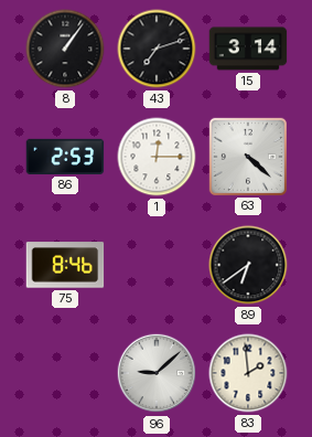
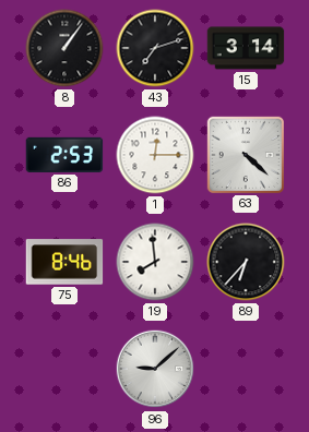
19: none -> 7:59 (155, 262)
89: 6:39 -> 6:37 (246, 262)
83: 1:59 -> none (248, 373)
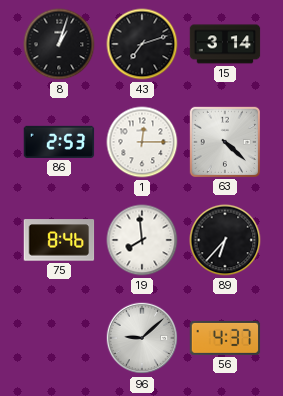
8: 1:06 -> 1:03 (59, 44)
56: none -> 4:37 (225, 338)
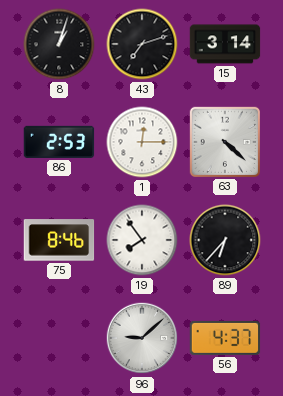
19: 7:59 -> 7:54 (142, 240)
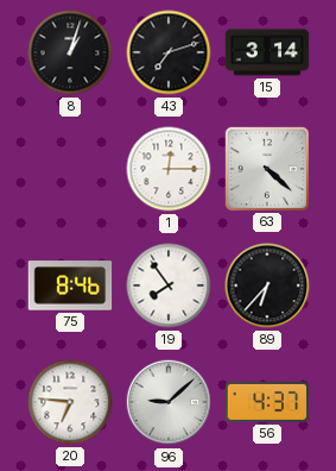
86: 2:53 -> none (59, 142)
20: none -> 6:46 (70, 402)
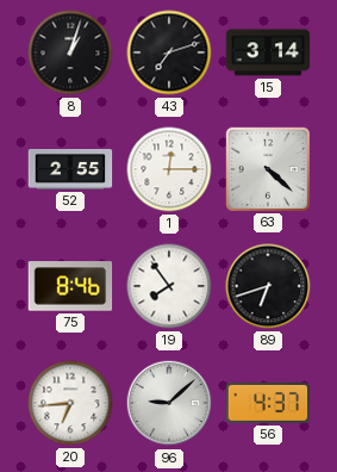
52: none -> 2:55 (70, 170)
89: 6:37 -> 6:42 (268, 286)
20: 6:46 -> 6:44 (70, 403)
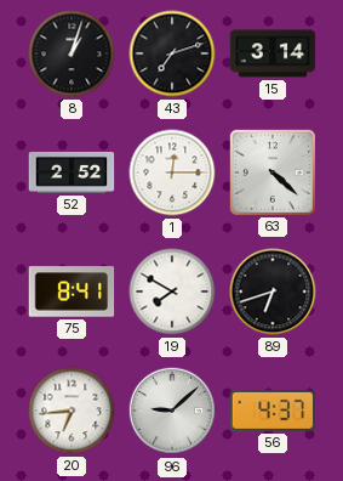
52: 2:55 -> 2:52 (72, 174)
75: 8:46 -> 8:41 (72, 292)
19: 7:54 -> 7:50 (172, 292)
